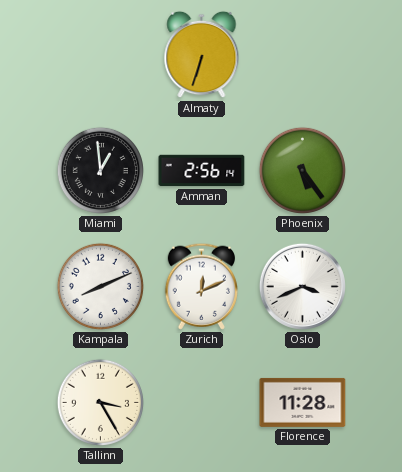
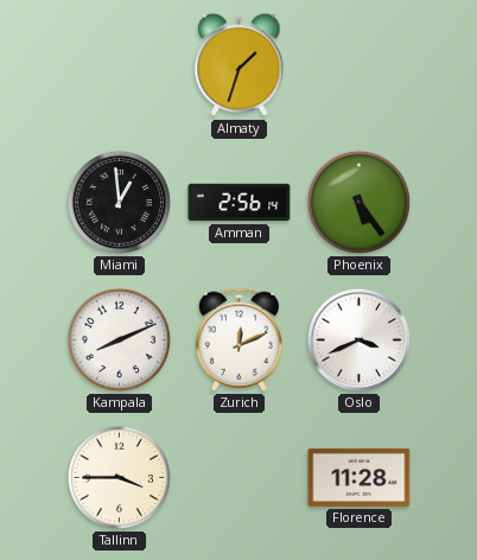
Almaty: 6:33 -> 1:33 (240, 65)
Tallinn: 3:25 -> 3:45 (119, 477)
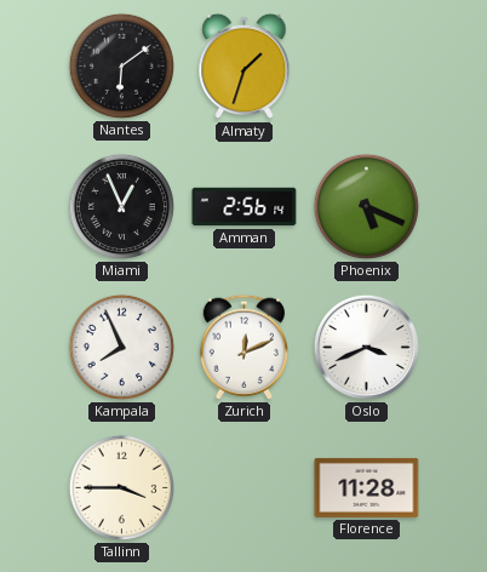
Nantes: none -> 6:09 (121, 65)
Miami: 12:59 -> 12:56 (121, 206)
Phoenix: 5:24 -> 5:19 (366, 206)
Kampala: 8:11 -> 7:56 (121, 347)
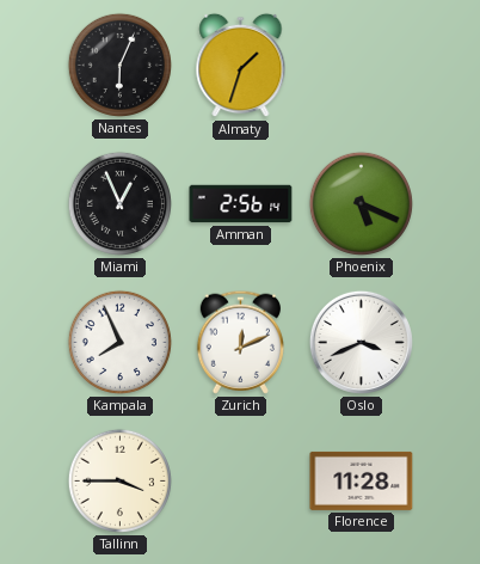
Nantes: 6:09 -> 6:04 (119, 65)
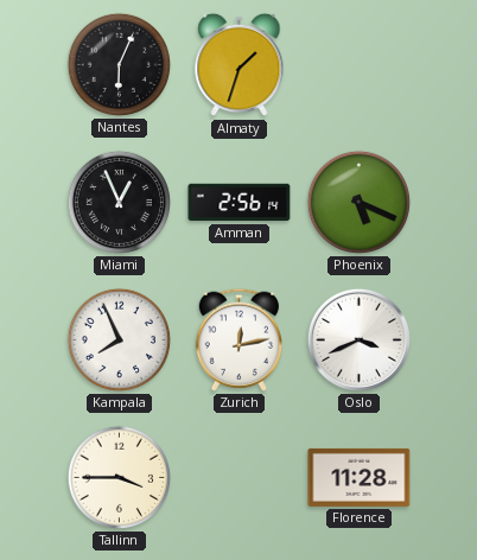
Zurich: 12:11 -> 12:13 (238, 339)
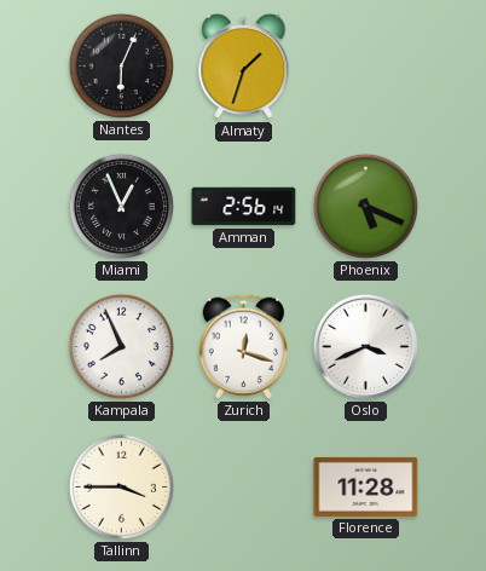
Zurich: 12:13 -> 12:18 (243, 346)
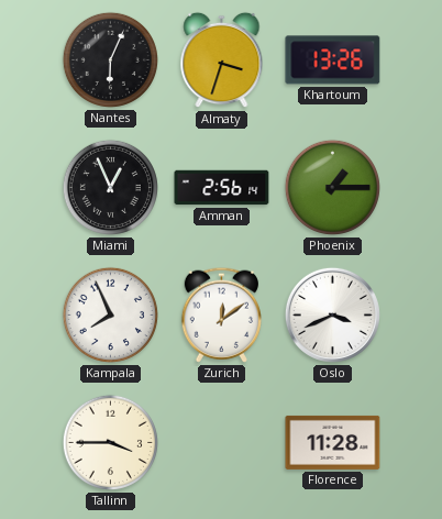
Almaty: 1:33 -> 3:33 (222, 60)
Khartoum: none -> 13:26 (333, 60)
Phoenix: 5:19 -> 1:15 (332, 187)
Zurich: 12:18 -> 12:09 (221, 314)
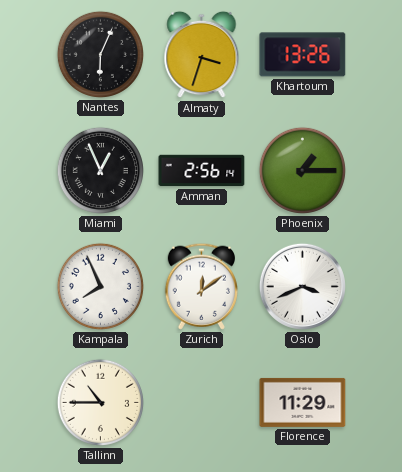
Tallinn: 3:45 -> 10:45 (100, 402)
Florence: 11:28 -> 11:29 (303, 402)
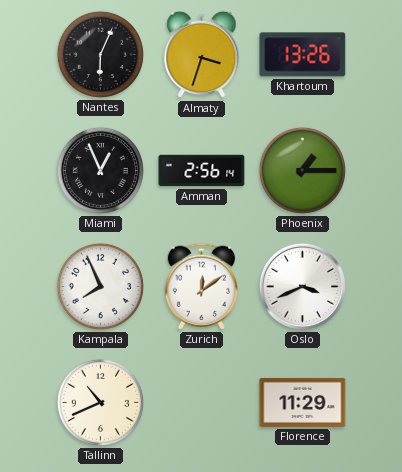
Tallinn: 10:45 -> 10:41 (100, 402)
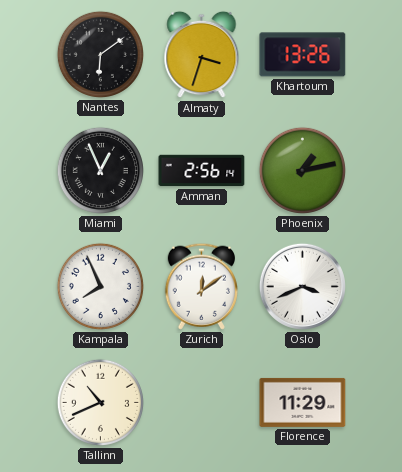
Nantes: 6:04 -> 6:09 (100, 54)
Phoenix: 1:15 -> 1:13 (302, 170)
